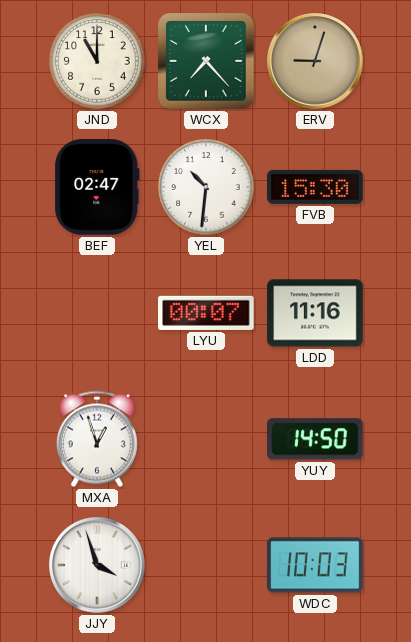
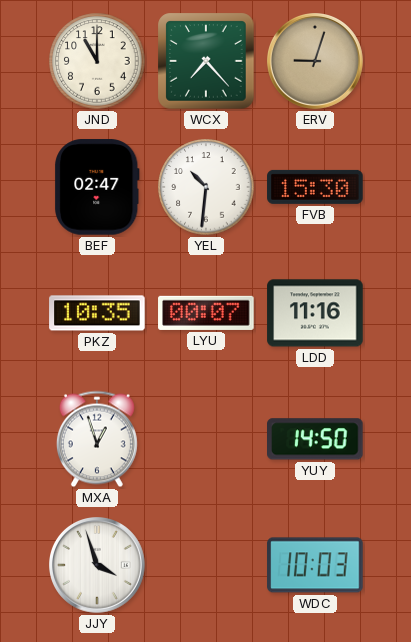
PKZ: none -> 10:35 (97, 313)
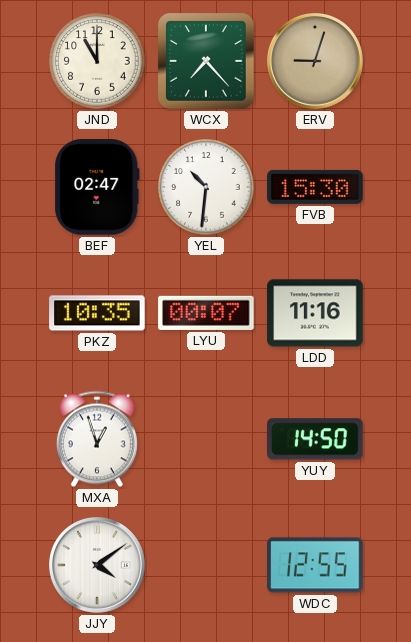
JJY: 3:57 -> 4:09 (98, 566)
WDC: 10:03 -> 12:55 (315, 565)
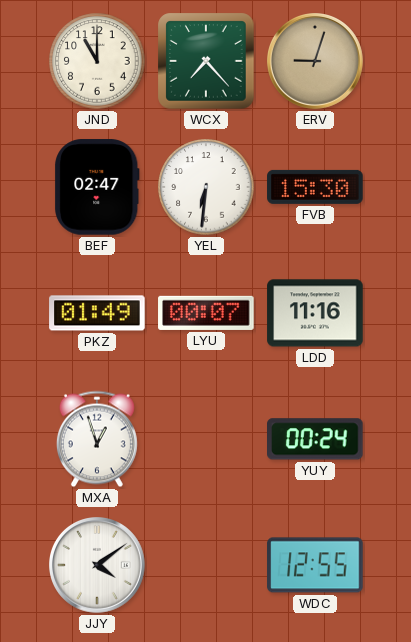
YEL: 10:31 -> 6:31 (206, 187)
PKZ: 10:35 -> 01:49 (97, 313)
YUY: 14:50 -> 00:24 (316, 439)
